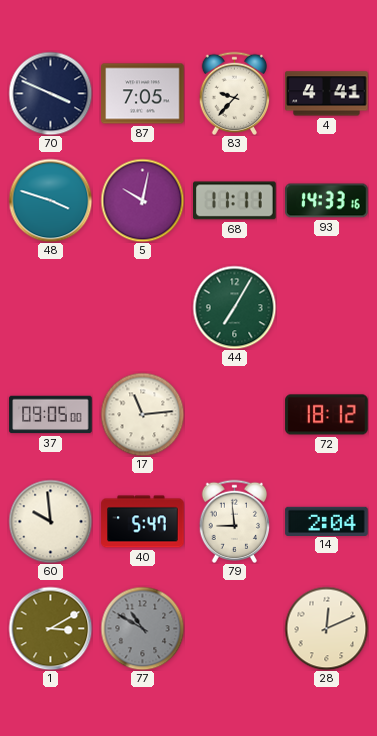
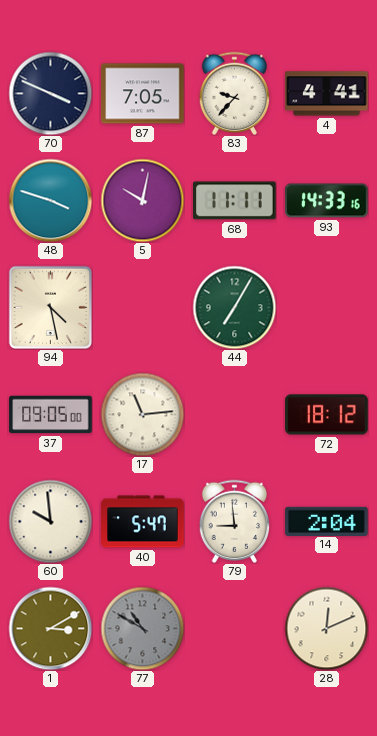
94: none -> 4:28 (50, 307)
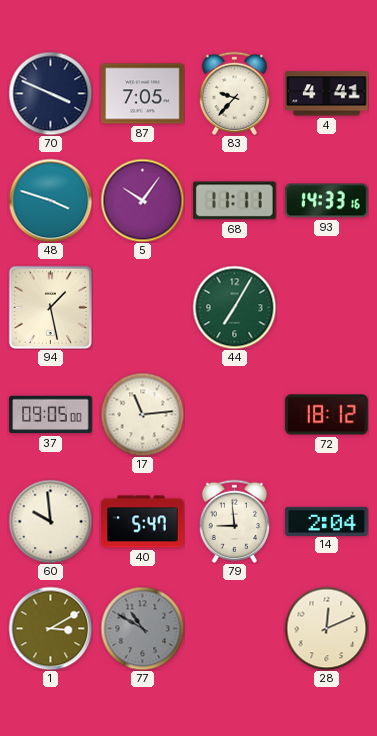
5: 10:02 -> 10:06 (142, 200)
94: 4:28 -> 1:28 (50, 307)
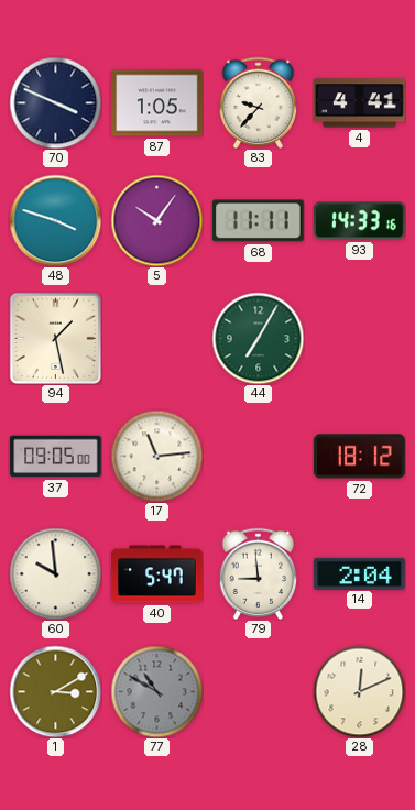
87: 7:05 -> 1:05 (157, 103)
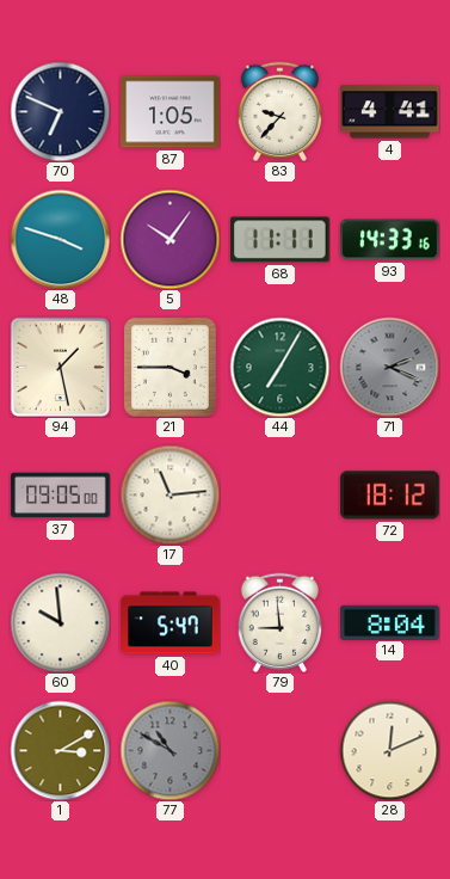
70: 3:49 -> 6:49 (60, 111)
21: none -> 3:45 (169, 367)
71: none -> 2:19 (389, 367)
14: 2:04 -> 8:04 (390, 622)
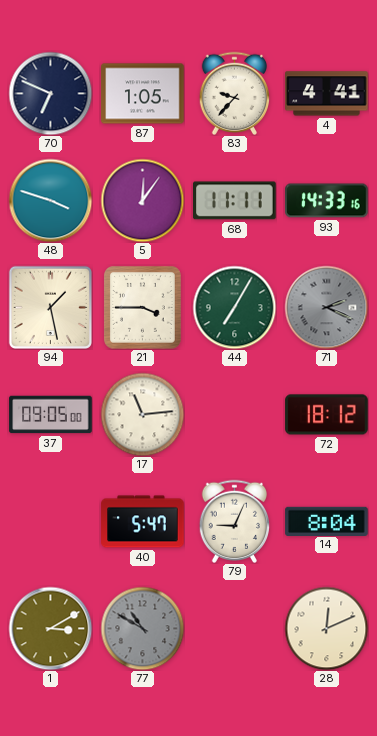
5: 10:06 -> 12:06 (142, 200)
60: 9:59 -> none (60, 622)
79: 8:59 -> 9:04 (234, 521)
